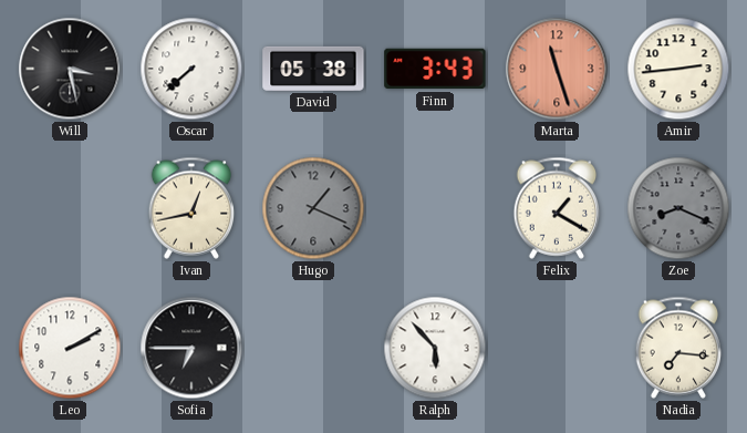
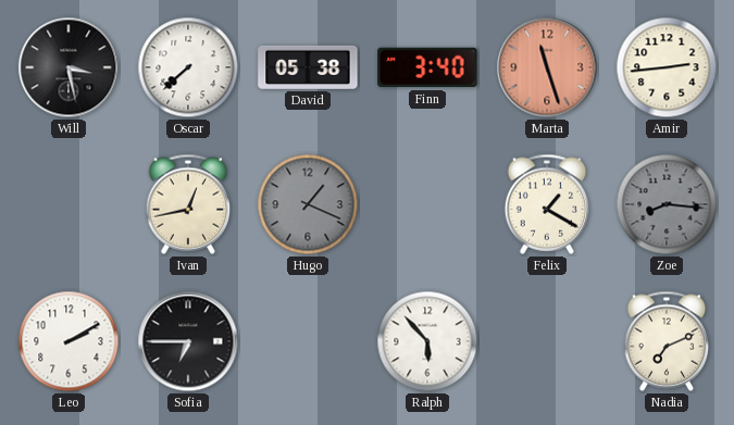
Finn: 3:43 -> 3:40 (427, 67)
Zoe: 8:19 -> 8:16 (667, 204)
Nadia: 7:16 -> 7:11 (667, 341)
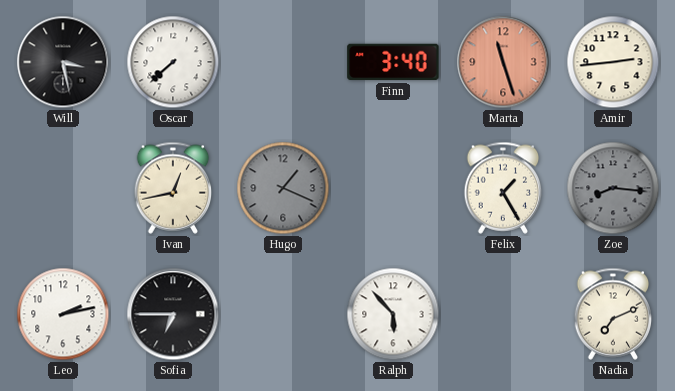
David: 05:38 -> none (308, 67)
Felix: 1:20 -> 1:25 (503, 188)
Leo: 2:10 -> 2:13 (63, 314)
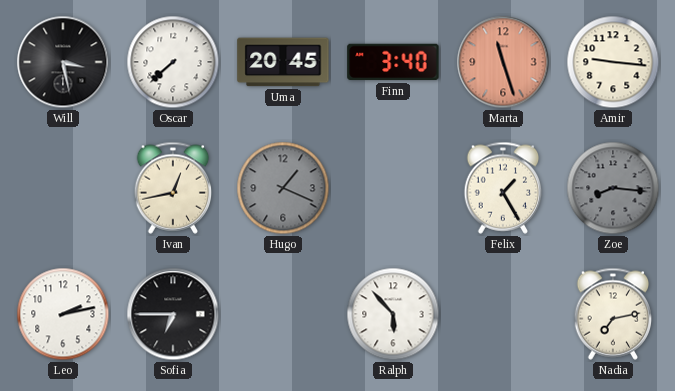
Uma: none -> 20:45 (283, 62)
Amir: 2:44 -> 9:16 (613, 62)
Nadia: 7:11 -> 7:13 (613, 314)
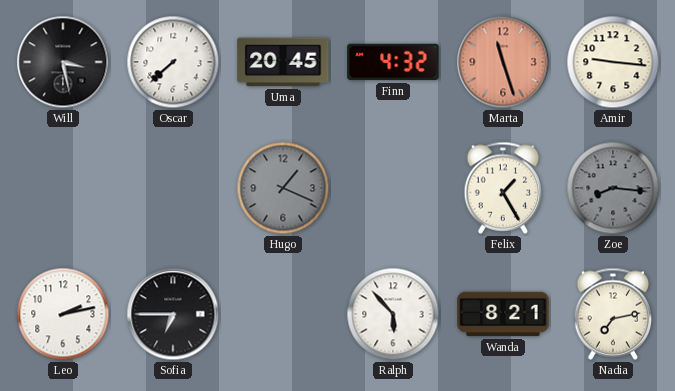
Finn: 3:40 -> 4:32 (393, 62)
Ivan: 12:43 -> none (173, 188)
Wanda: none -> 8:21 (503, 314)
